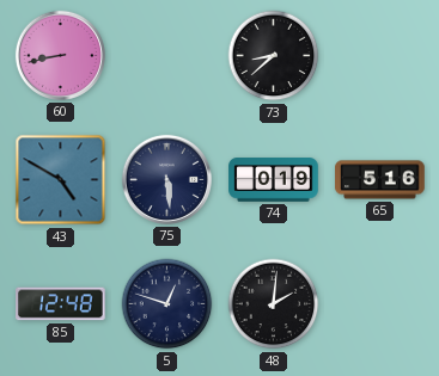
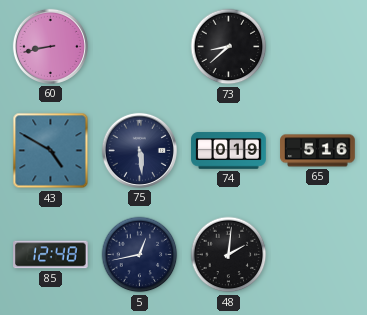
5: 12:48 -> 12:43 (140, 255)
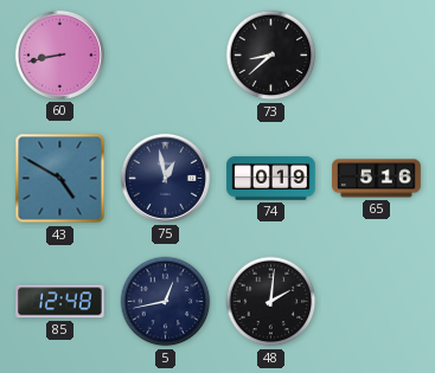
75: 5:29 -> 12:58 (165, 178)
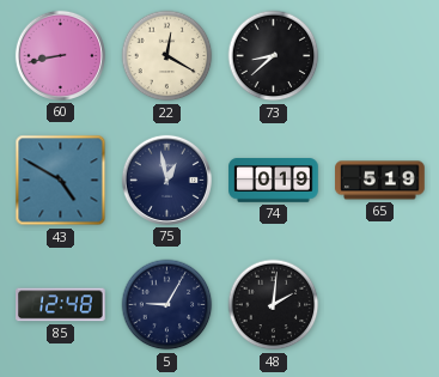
22: none -> 12:20 (167, 56)
65: 5:16 -> 5:19 (380, 181)
5: 12:43 -> 9:05 (167, 305)
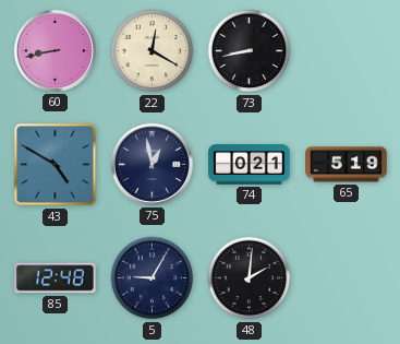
73: 8:38 -> 8:43 (250, 51)
74: 0:19 -> 0:21 (250, 165)
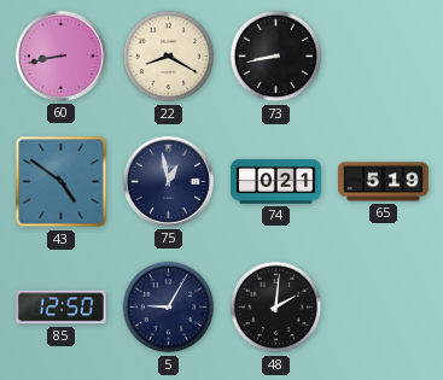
22: 12:20 -> 8:20 (169, 57)
43: 4:50 -> 4:51 (62, 182)
85: 12:48 -> 12:50 (62, 308)
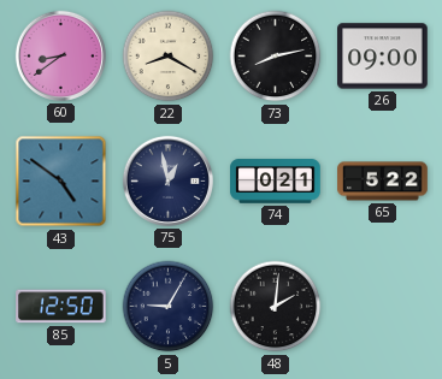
60: 8:43 -> 8:39 (60, 55)
73: 8:43 -> 8:13 (276, 57)
26: none -> 09:00 (383, 57)
65: 5:19 -> 5:22 (383, 182)
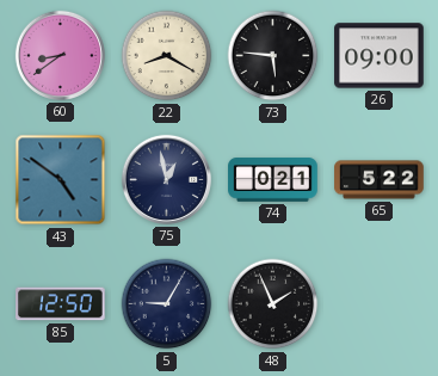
73: 8:13 -> 5:46 (273, 56)
48: 2:01 -> 1:56 (273, 304)
